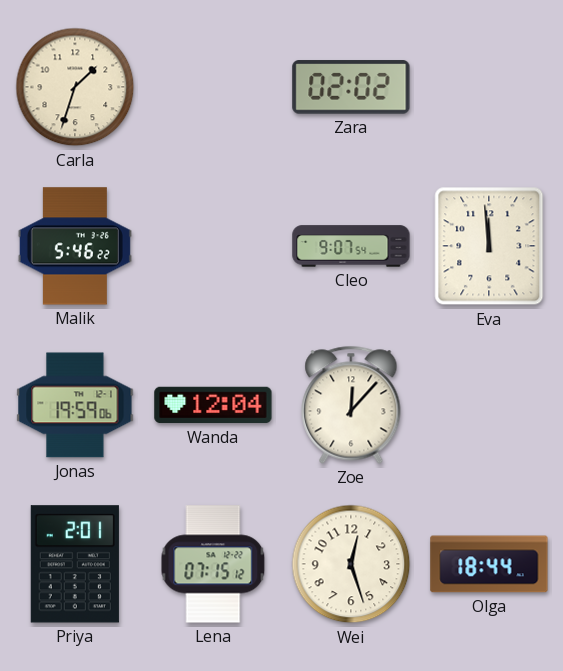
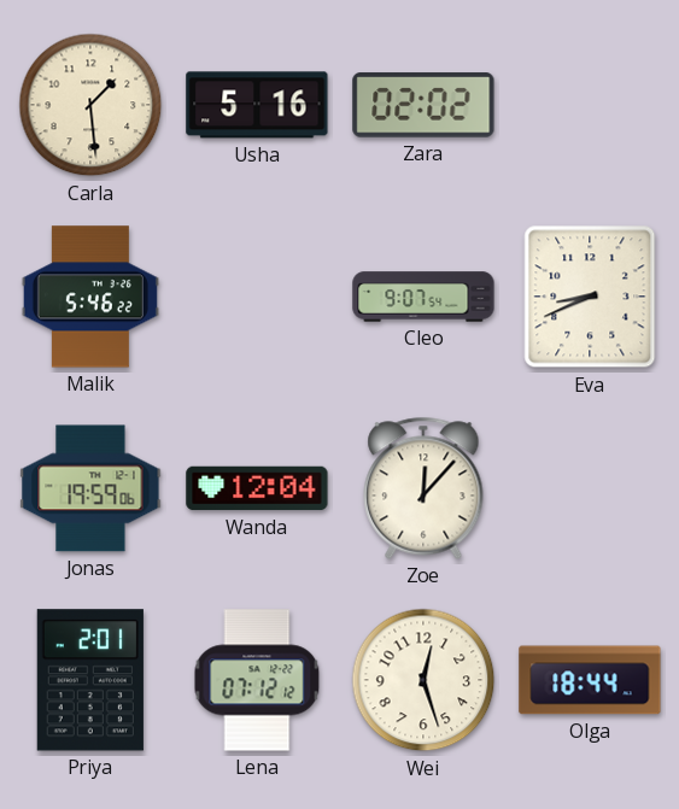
Carla: 1:33 -> 1:29 (90, 105)
Usha: none -> 5:16 (257, 105)
Eva: 11:59 -> 8:41 (590, 297)
Lena: 07:15 -> 07:12 (257, 680)
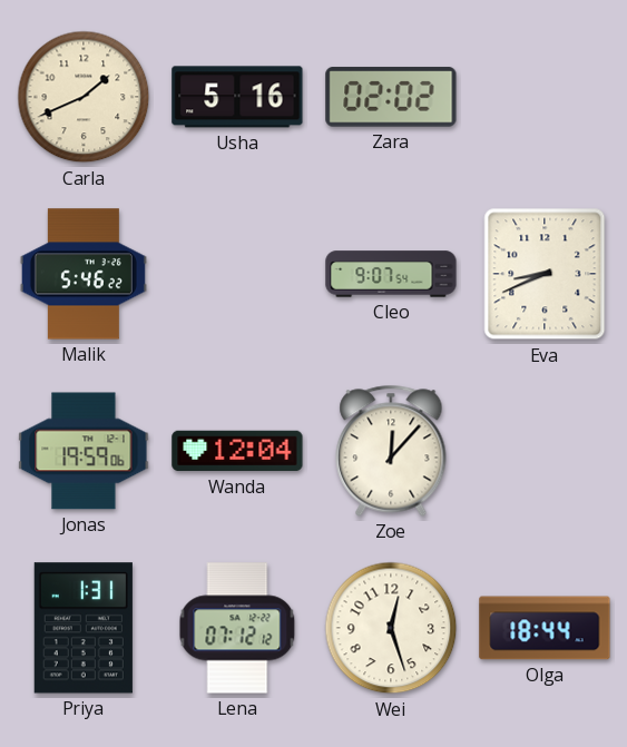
Carla: 1:29 -> 1:41 (84, 97)
Priya: 2:01 -> 1:31 (84, 628)
